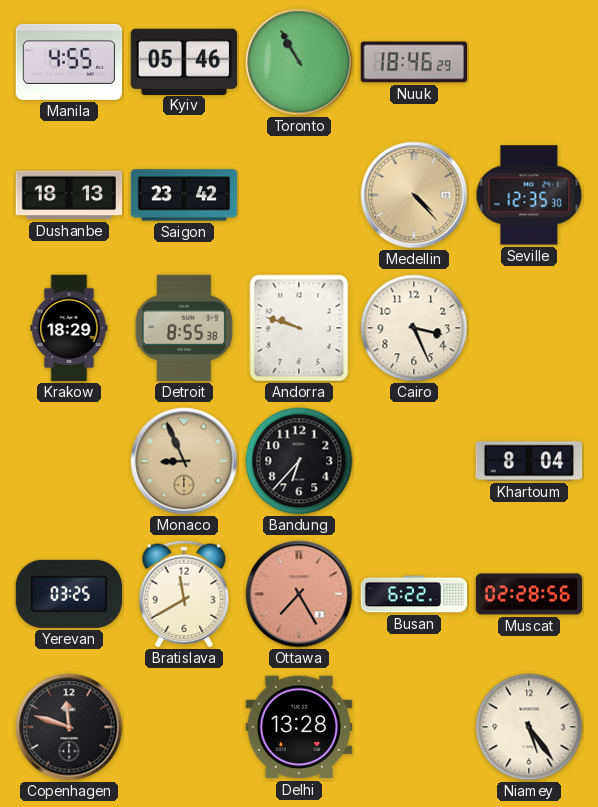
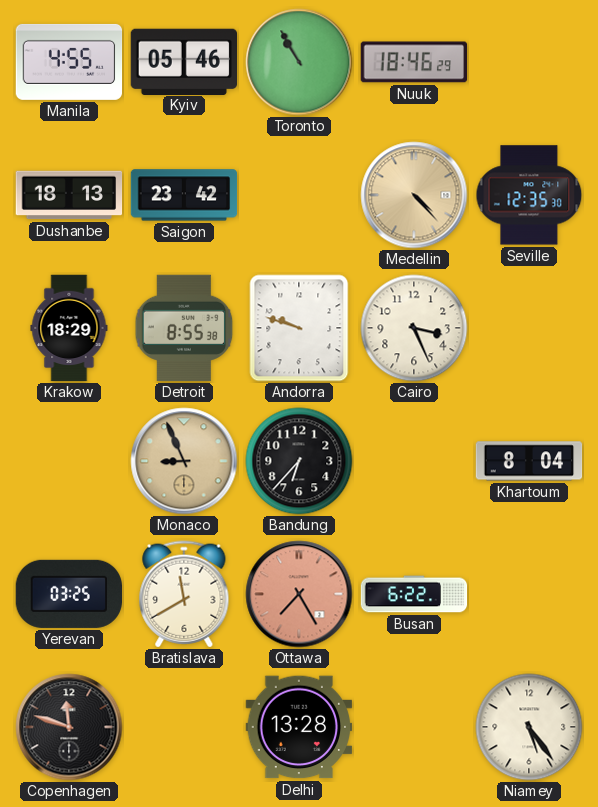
Muscat: 02:28 -> none (529, 594)
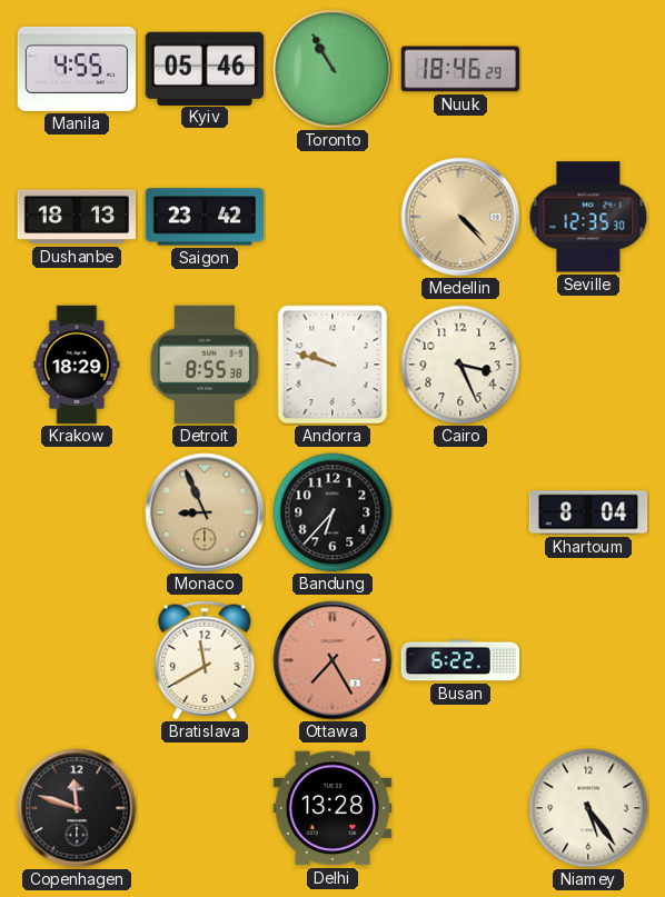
Yerevan: 03:25 -> none (68, 594)
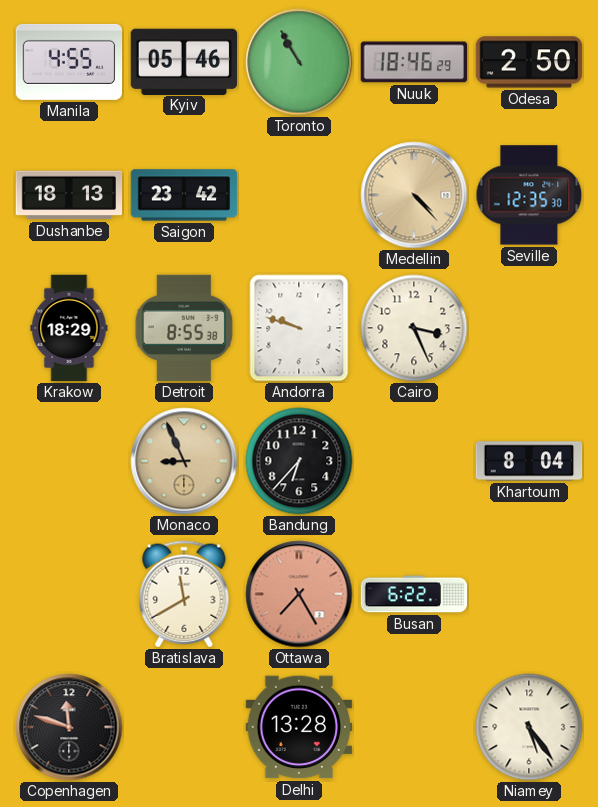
Odesa: none -> 2:50 (529, 62)
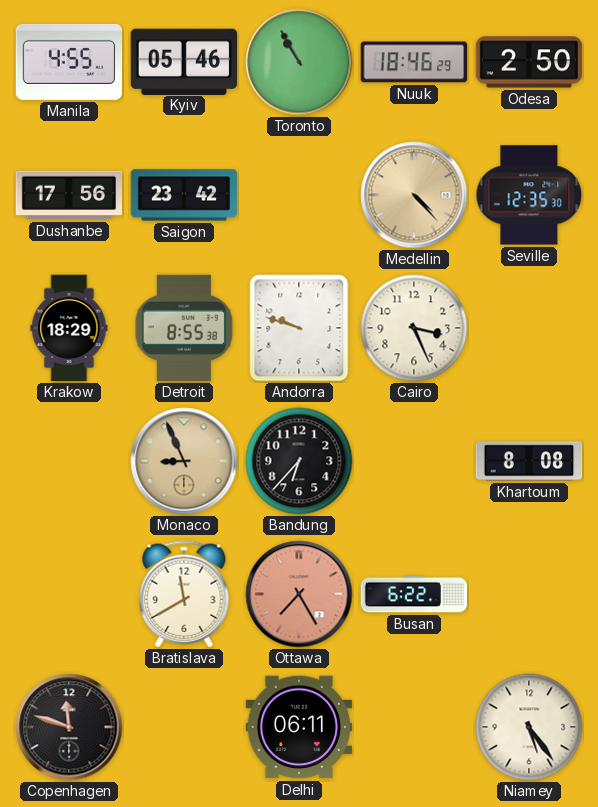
Dushanbe: 18:13 -> 17:56 (69, 195)
Khartoum: 8:04 -> 8:08 (529, 461)
Delhi: 13:28 -> 06:11 (299, 727)
